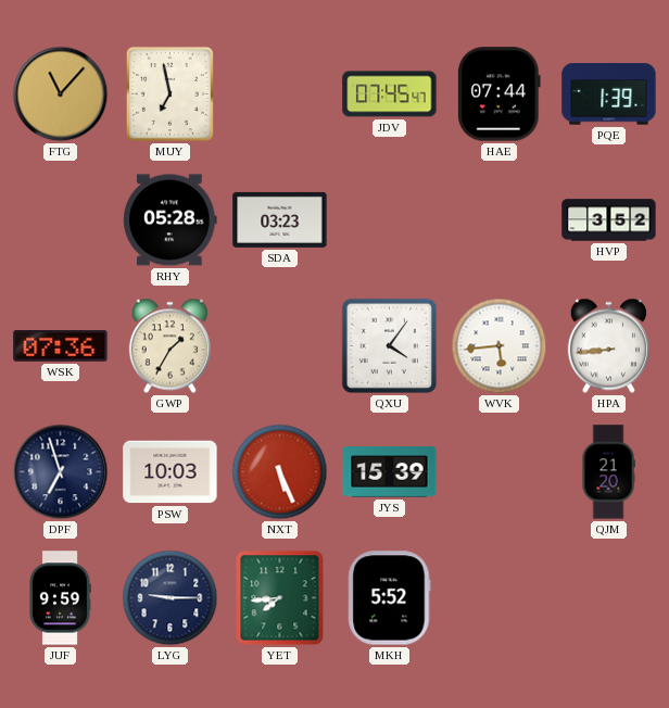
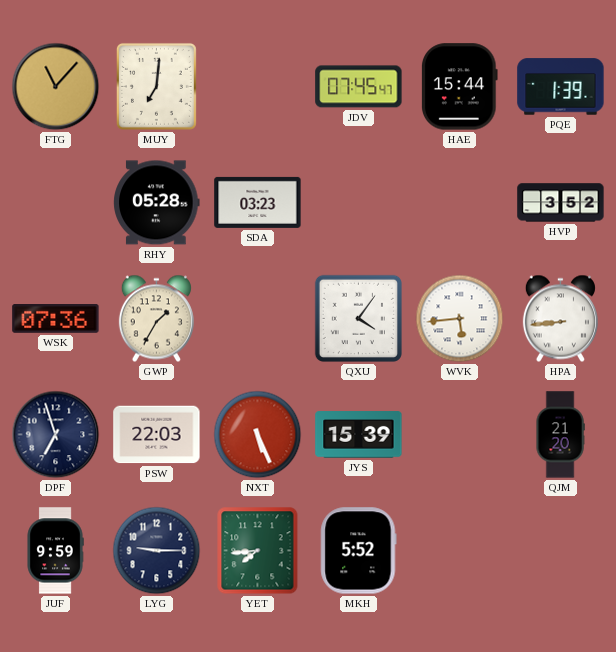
MUY: 6:58 -> 7:01 (156, 86)
HAE: 07:44 -> 15:44 (459, 87)
PSW: 10:03 -> 22:03 (157, 435)
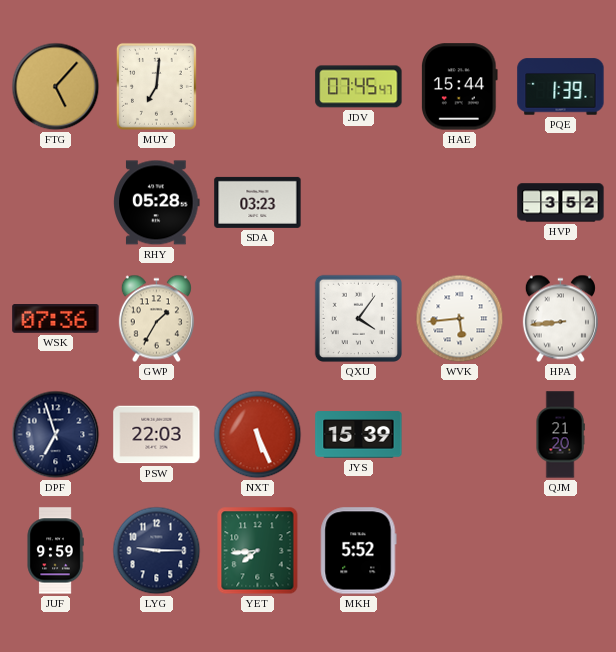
FTG: 11:07 -> 5:07 (56, 87)
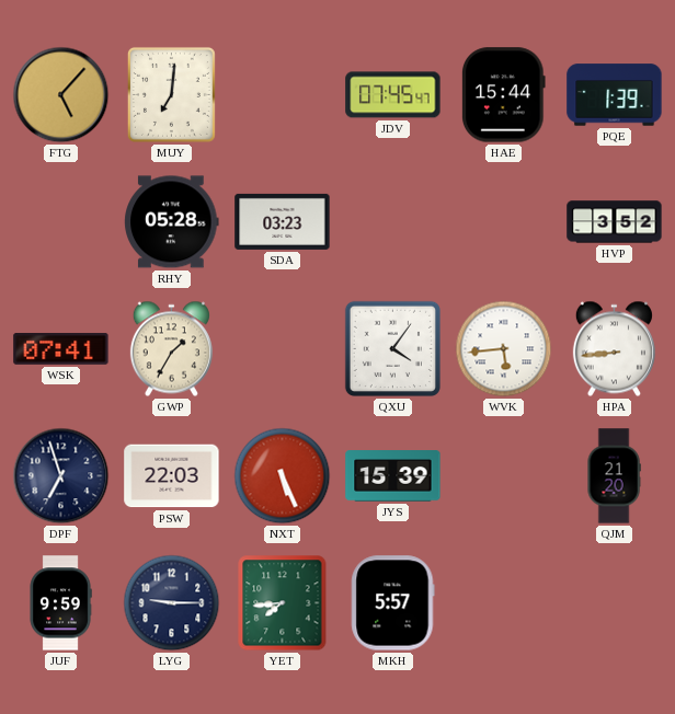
WSK: 07:36 -> 07:41 (61, 349)
MKH: 5:52 -> 5:57 (393, 603)
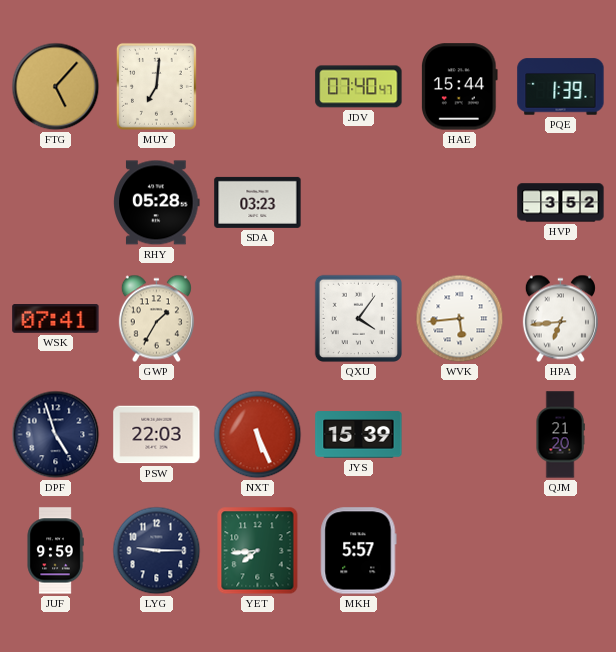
JDV: 07:45 -> 07:40 (359, 87)
HPA: 8:44 -> 6:44 (560, 319)
DPF: 6:57 -> 4:57 (56, 435)
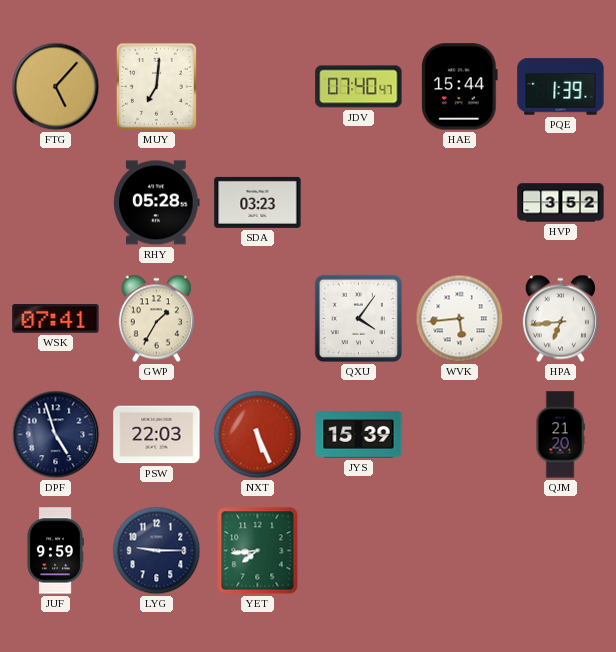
MKH: 5:57 -> none (359, 551)
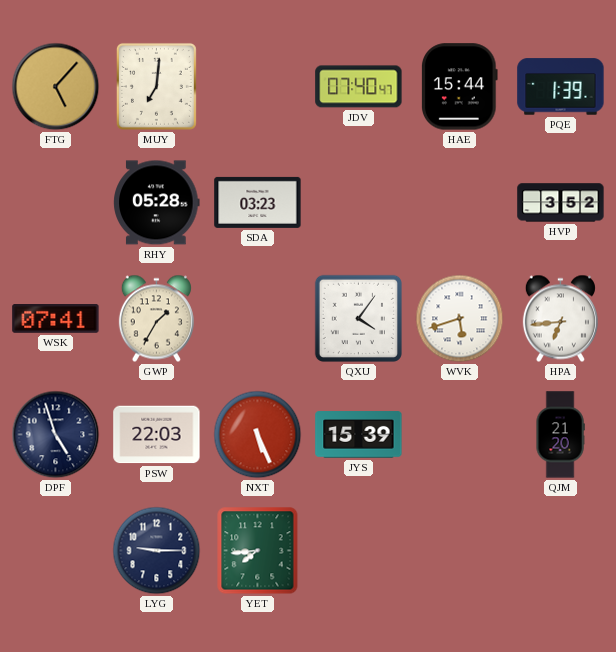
WVK: 5:44 -> 5:42 (460, 319)
JUF: 9:59 -> none (55, 551)
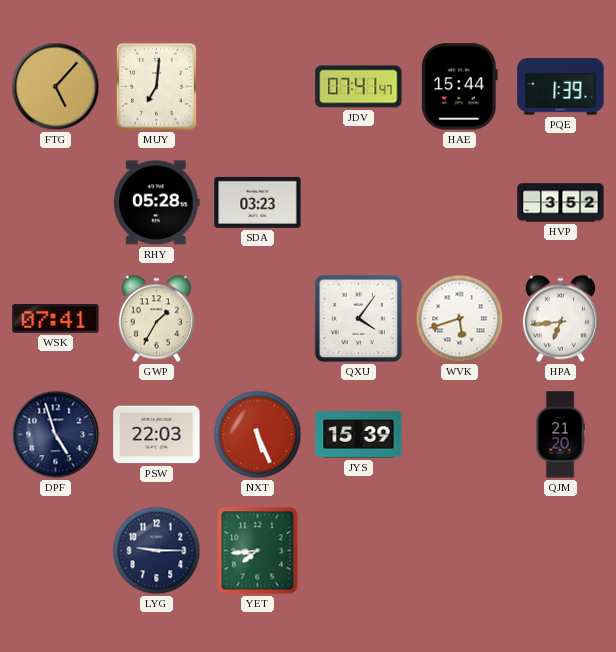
JDV: 07:40 -> 07:41 (359, 87)
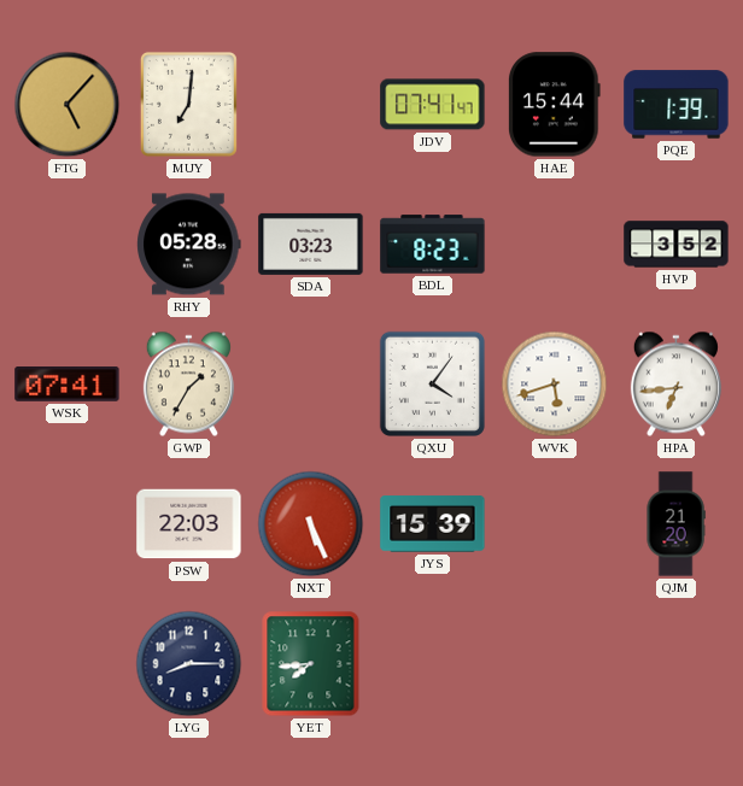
BDL: none -> 8:23 (433, 245)
DPF: 4:57 -> none (56, 435)
LYG: 9:15 -> 8:15 (189, 664)
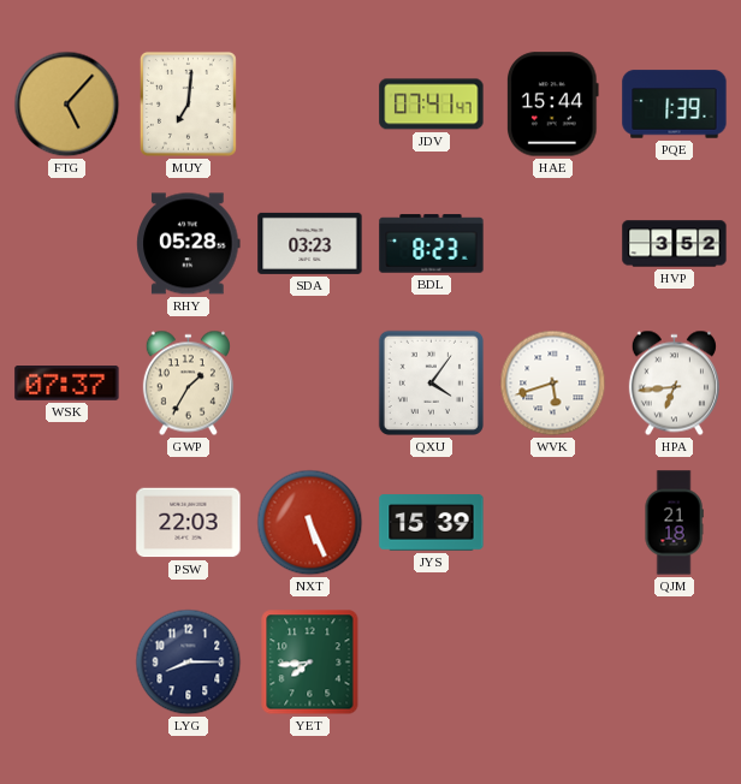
WSK: 07:41 -> 07:37 (67, 384)
QJM: 21:20 -> 21:18 (674, 523)
